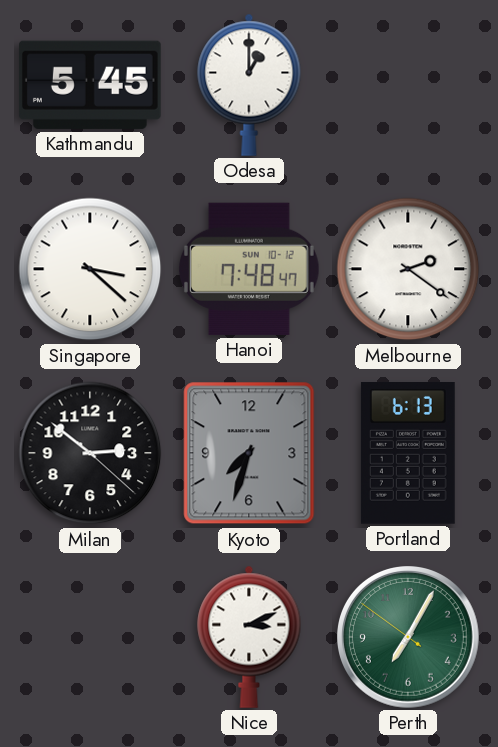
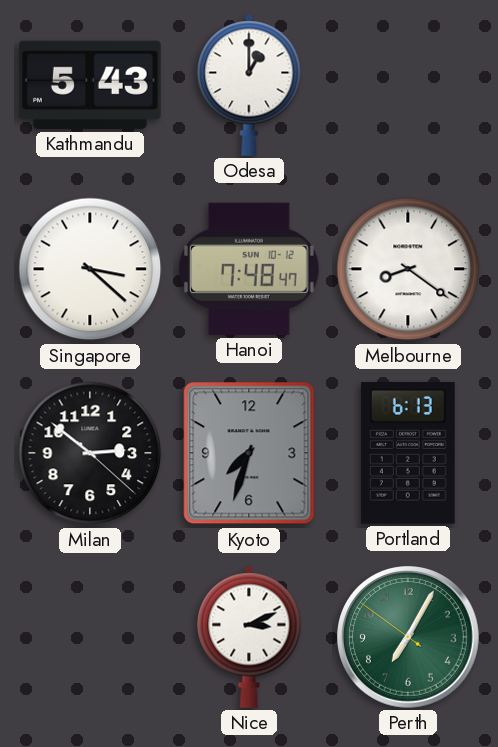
Kathmandu: 5:45 -> 5:43 (90, 85)
Melbourne: 2:21 -> 8:21 (408, 269)
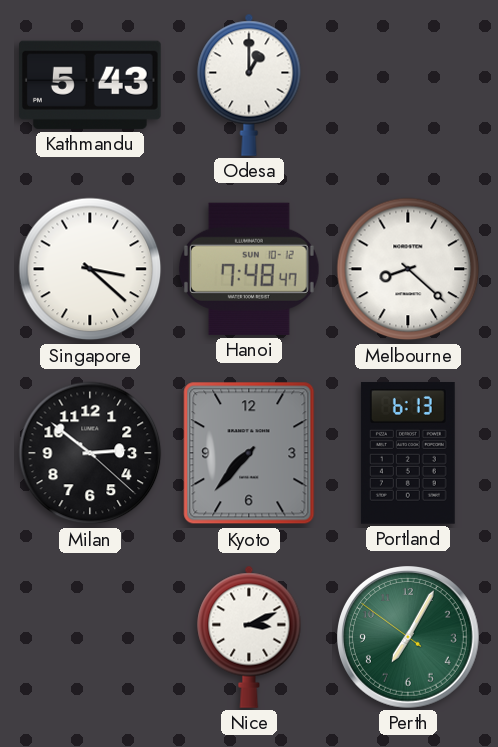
Melbourne: 8:21 -> 8:22 (408, 269)
Kyoto: 7:33 -> 7:37 (249, 453)
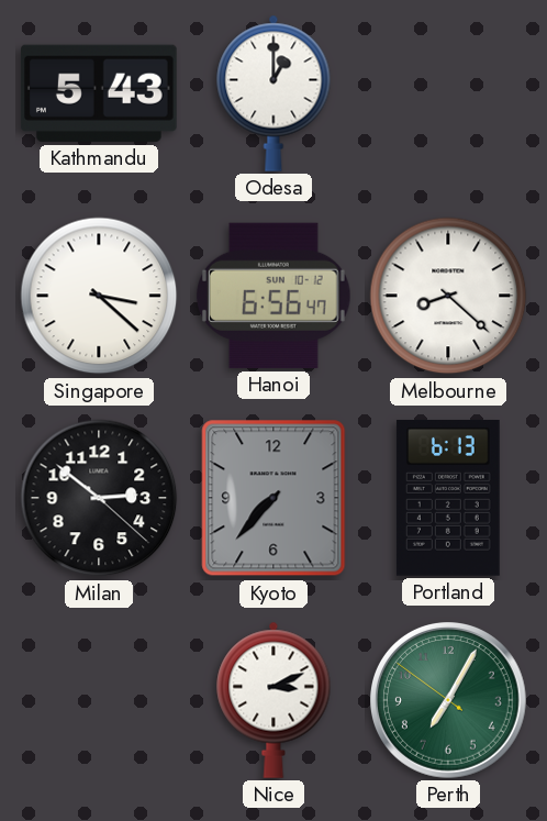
Hanoi: 7:48 -> 6:56 (273, 296)
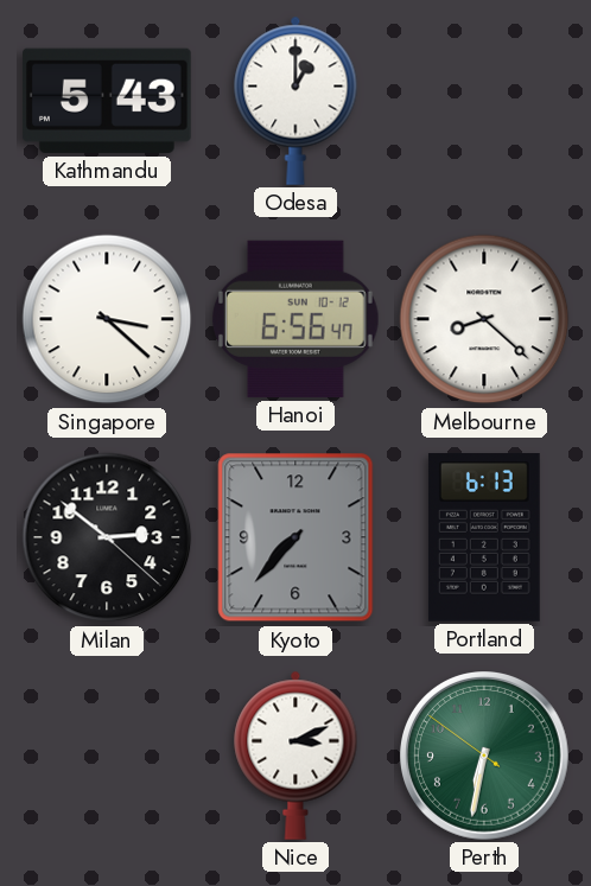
Perth: 7:04 -> 6:31 (485, 757)
